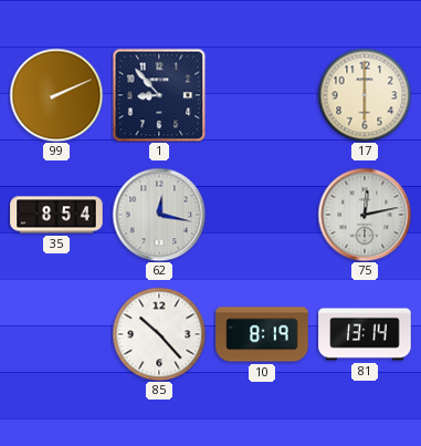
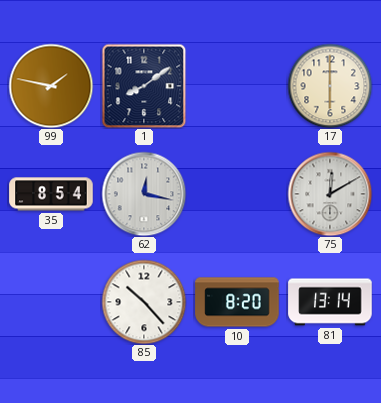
99: 2:11 -> 1:47 (51, 86)
1: 8:53 -> 8:09 (144, 86)
75: 12:13 -> 12:10 (330, 194)
10: 8:19 -> 8:20 (237, 302)
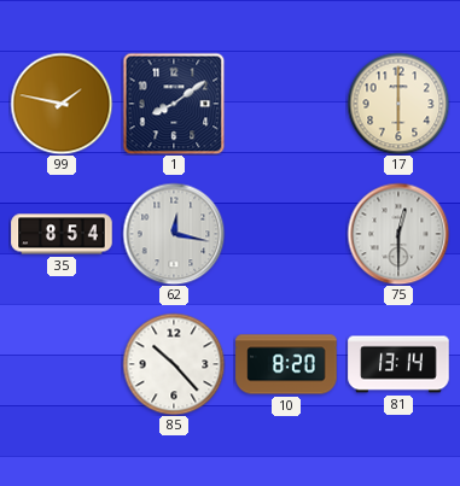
75: 12:10 -> 12:30 (398, 234)
